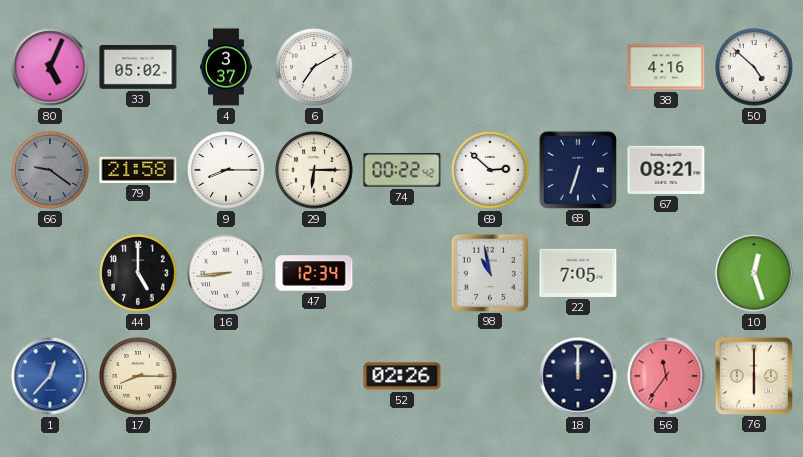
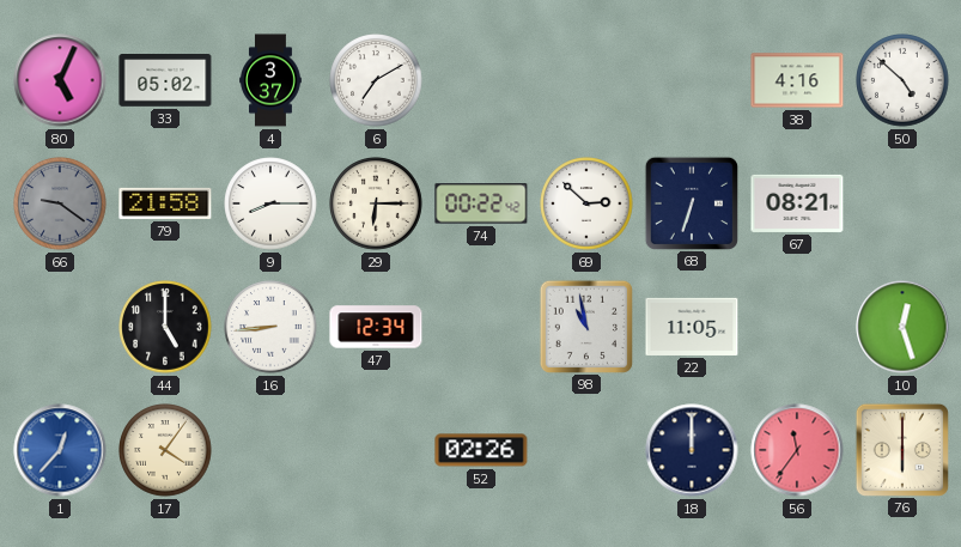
22: 7:05 -> 11:05 (692, 327)
17: 8:15 -> 4:06 (165, 450)
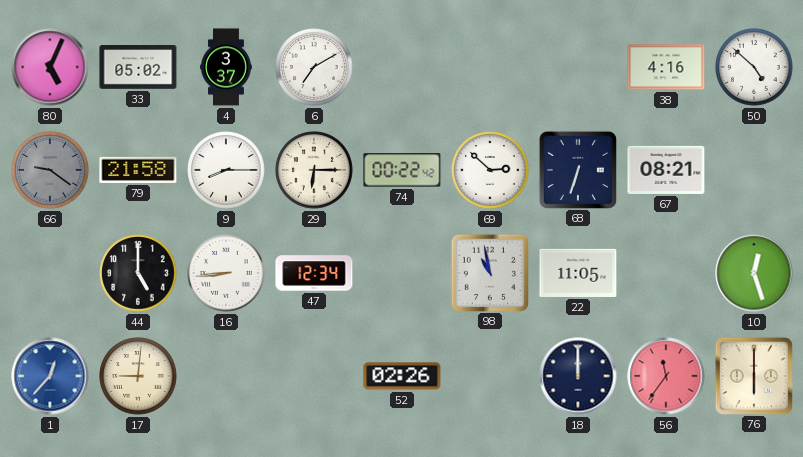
17: 4:06 -> 9:01 (138, 376)
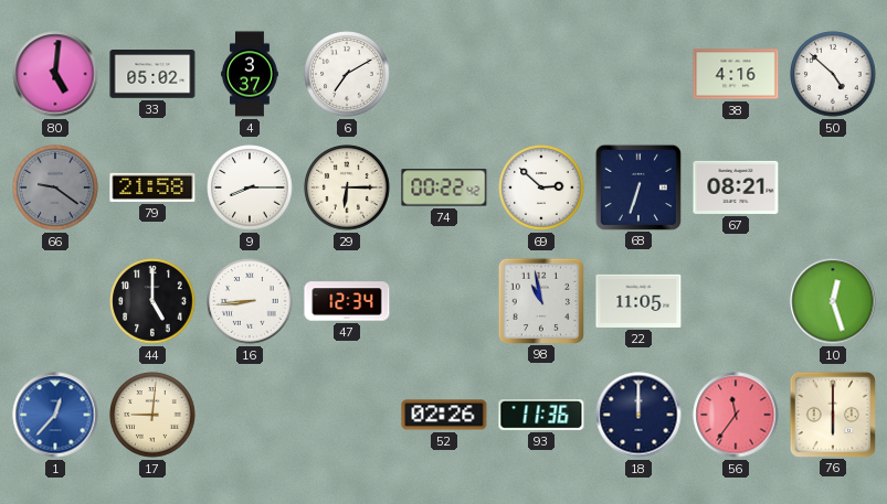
80: 5:04 -> 5:01 (55, 74)
93: none -> 11:36 (541, 416)
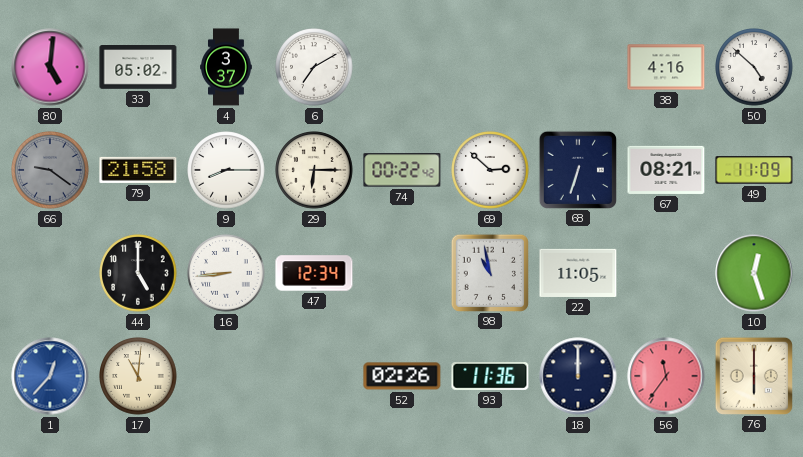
49: none -> 11:09 (754, 170)
17: 9:01 -> 11:01 (138, 376)
